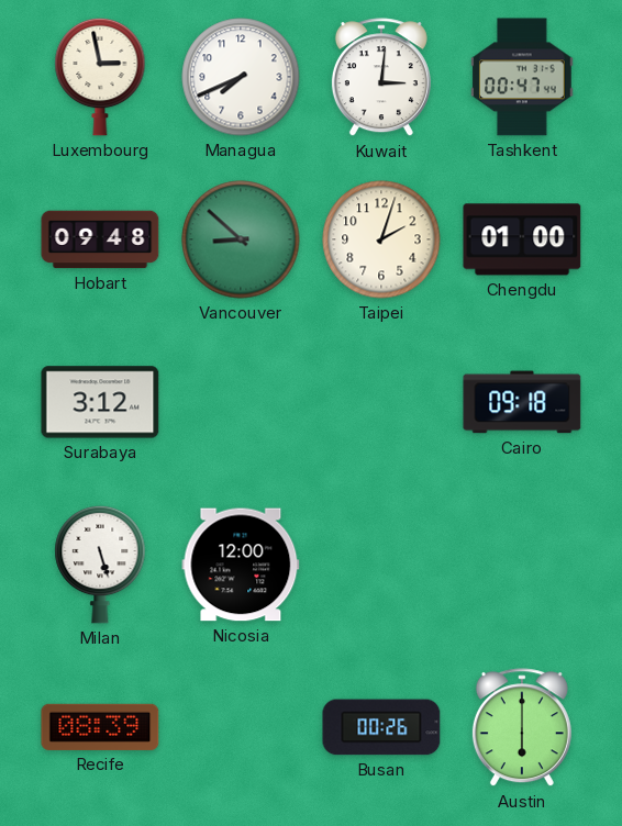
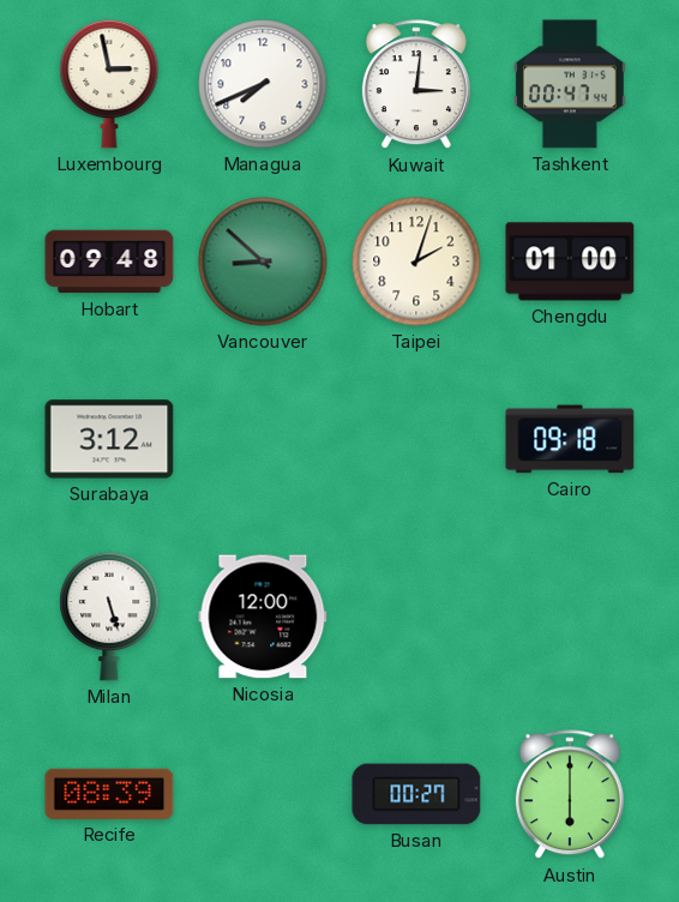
Busan: 00:26 -> 00:27 (416, 794)
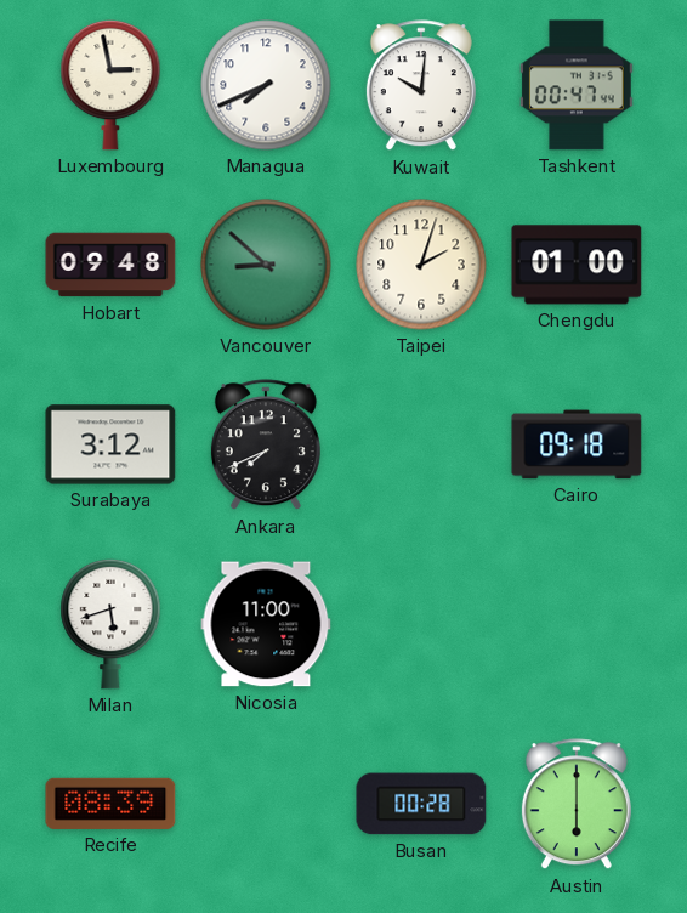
Kuwait: 3:01 -> 10:01 (421, 86)
Ankara: none -> 7:41 (266, 446)
Milan: 5:27 -> 5:42 (110, 624)
Nicosia: 12:00 -> 11:00 (266, 624)
Busan: 00:27 -> 00:28 (421, 804)
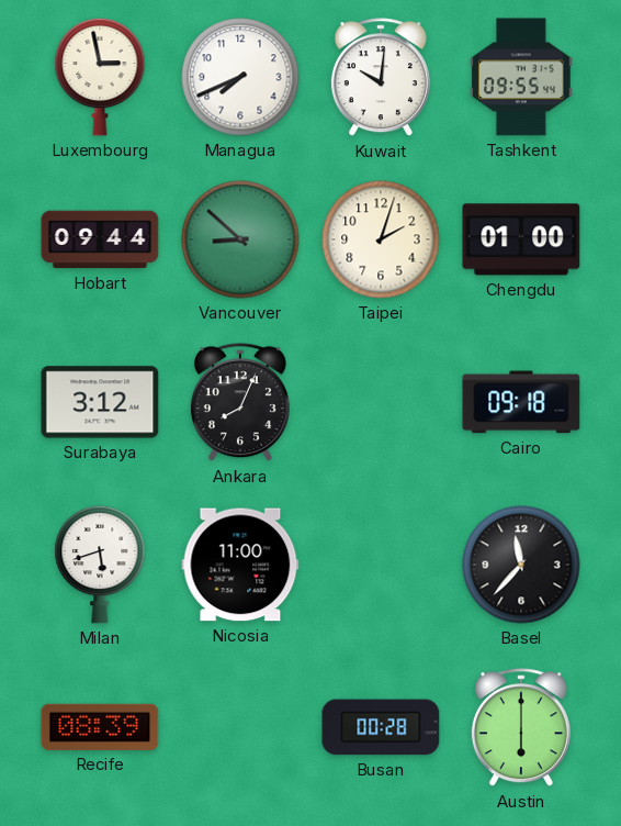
Tashkent: 00:47 -> 09:55 (522, 77)
Hobart: 09:48 -> 09:44 (100, 239)
Ankara: 7:41 -> 8:04 (240, 403)
Basel: none -> 11:37 (521, 565)
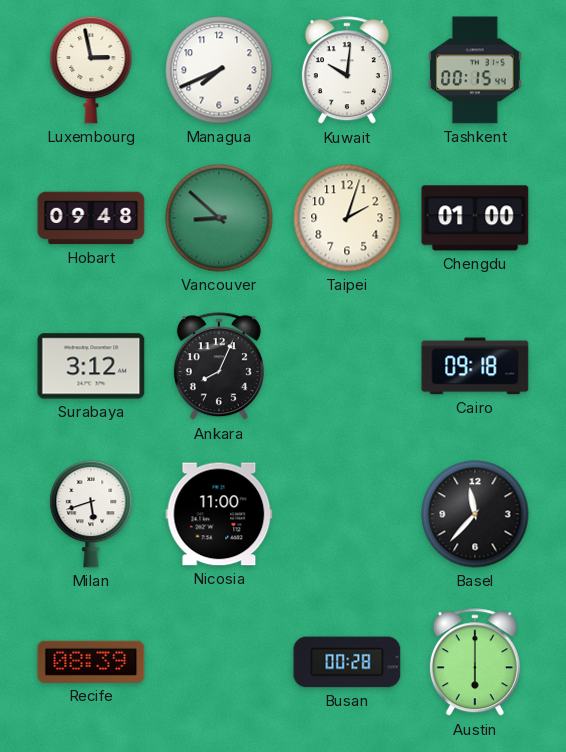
Tashkent: 09:55 -> 00:15 (476, 70)
Hobart: 09:44 -> 09:48 (91, 218)
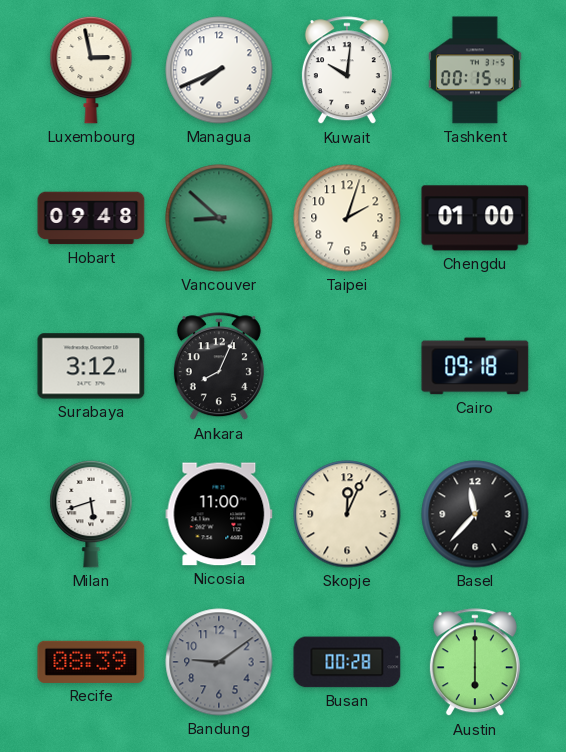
Skopje: none -> 12:04 (347, 514)
Bandung: none -> 9:09 (219, 662)
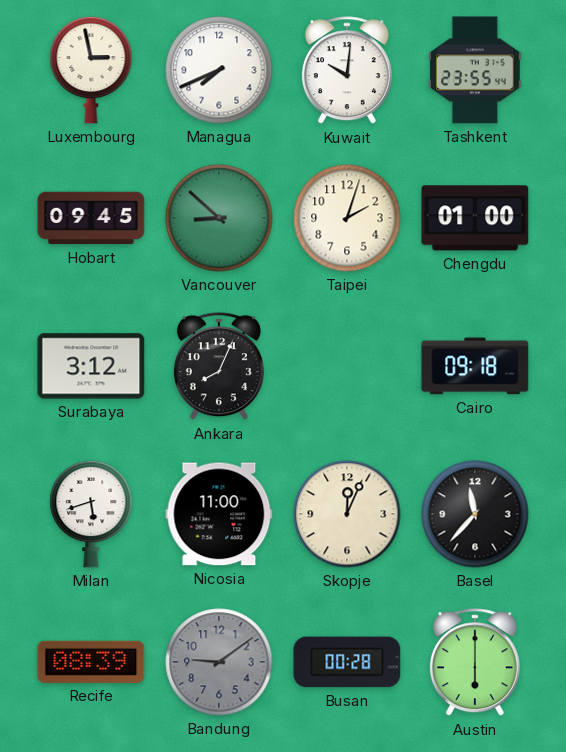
Tashkent: 00:15 -> 23:55 (476, 70)
Hobart: 09:48 -> 09:45 (91, 218)
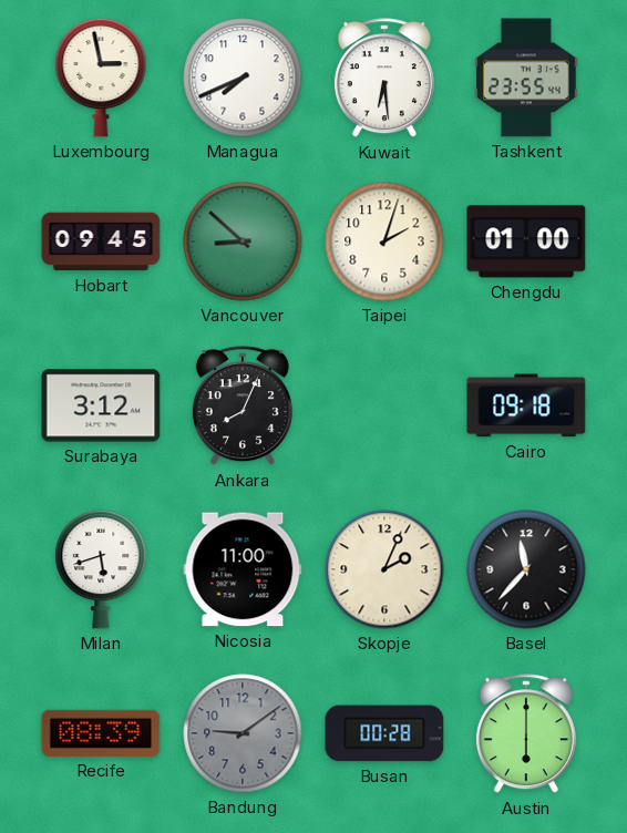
Kuwait: 10:01 -> 6:29 (384, 79)
Skopje: 12:04 -> 2:04 (384, 569)
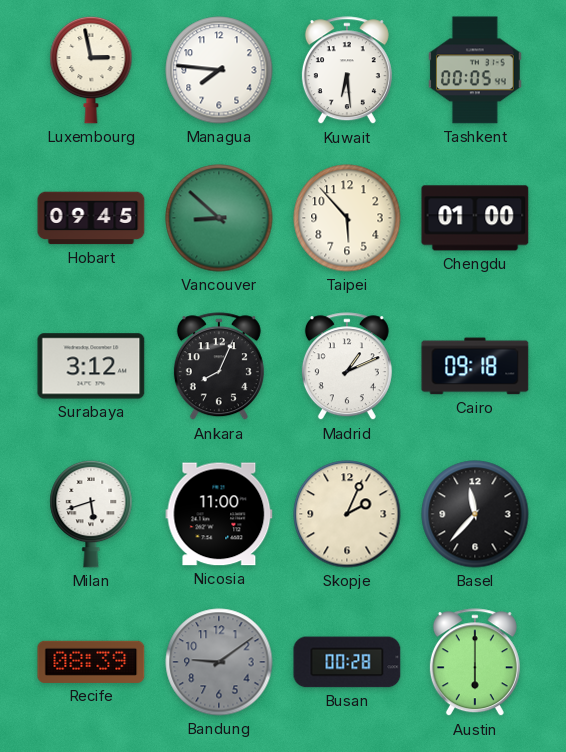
Managua: 7:41 -> 7:46 (219, 70)
Tashkent: 23:55 -> 00:05 (476, 70)
Taipei: 2:03 -> 5:53 (347, 218)
Madrid: none -> 1:11 (347, 367)
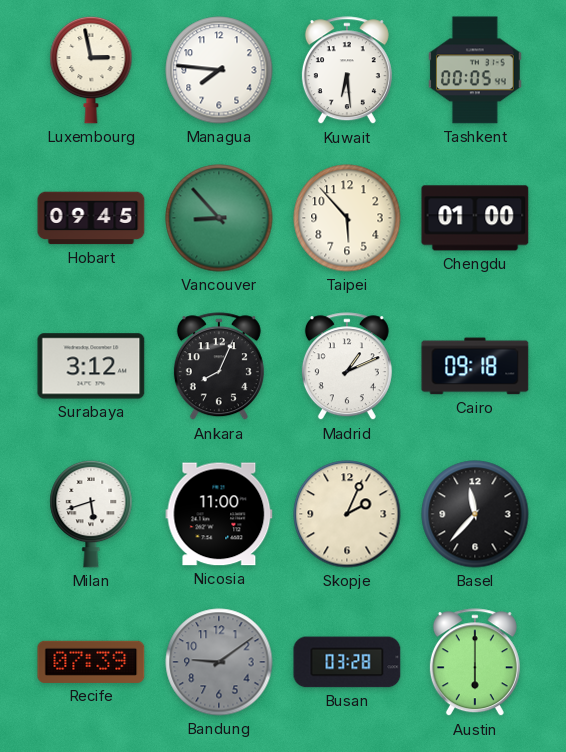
Vancouver: 8:52 -> 8:53 (219, 218)
Recife: 08:39 -> 07:39 (91, 662)
Busan: 00:28 -> 03:28 (347, 662)
